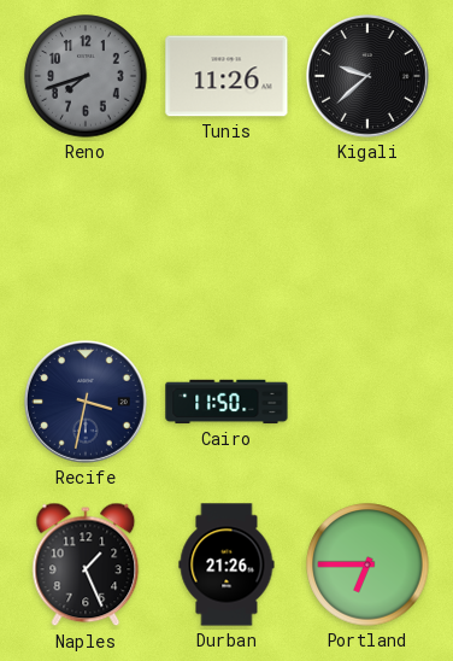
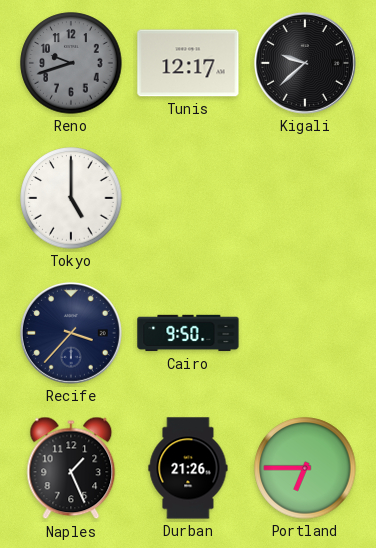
Reno: 7:42 -> 9:42 (71, 63)
Tunis: 11:26 -> 12:17 (188, 63)
Tokyo: none -> 5:00 (71, 198)
Recife: 3:32 -> 3:37 (71, 333)
Cairo: 11:50 -> 9:50 (188, 333)
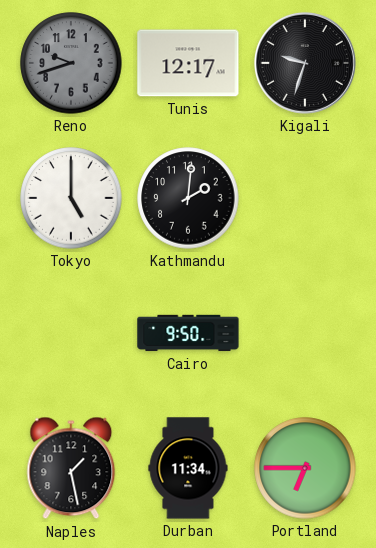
Kigali: 9:38 -> 9:33 (305, 63)
Kathmandu: none -> 2:01 (188, 198)
Recife: 3:37 -> none (71, 333)
Naples: 1:26 -> 1:28 (71, 468)
Durban: 21:26 -> 11:34 (188, 468)
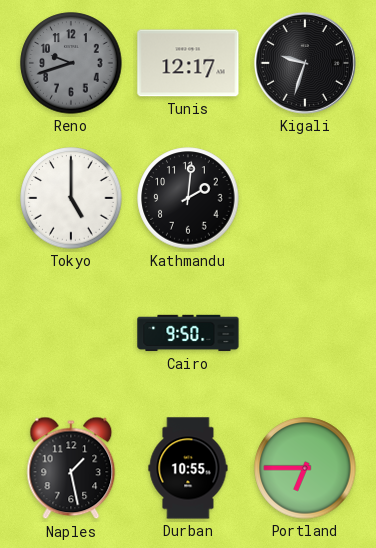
Durban: 11:34 -> 10:55 (188, 468)
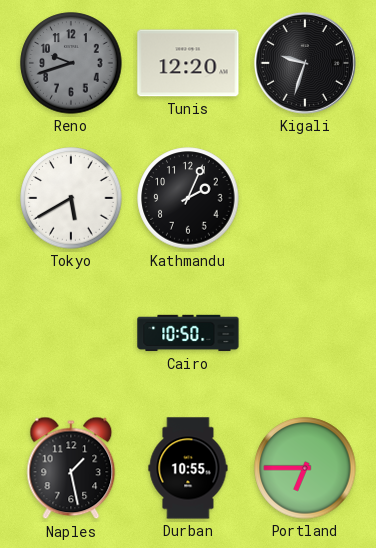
Tunis: 12:17 -> 12:20 (188, 63)
Tokyo: 5:00 -> 5:40 (71, 198)
Kathmandu: 2:01 -> 2:04 (188, 198)
Cairo: 9:50 -> 10:50 (188, 333)
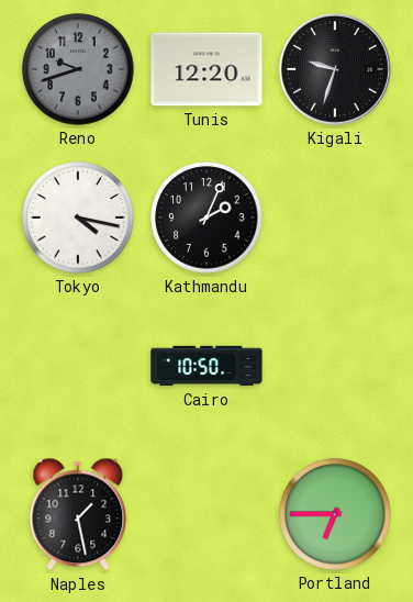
Tokyo: 5:40 -> 4:17 (78, 218)
Durban: 10:55 -> none (188, 468)
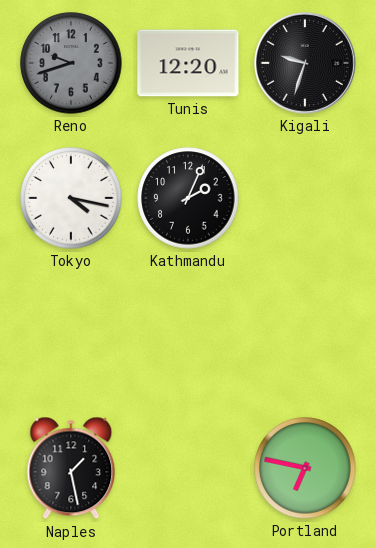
Cairo: 10:50 -> none (206, 366)
Portland: 6:45 -> 6:47 (305, 468)
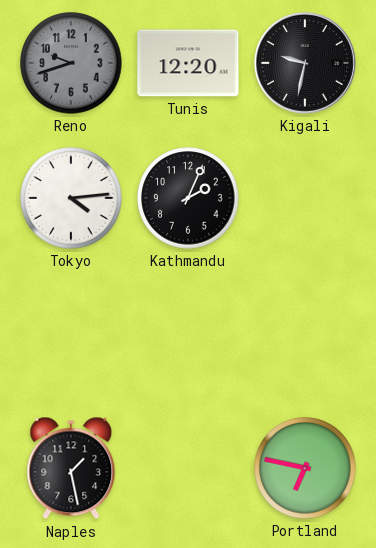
Kigali: 9:33 -> 9:32 (305, 63)
Tokyo: 4:17 -> 4:14 (71, 198)
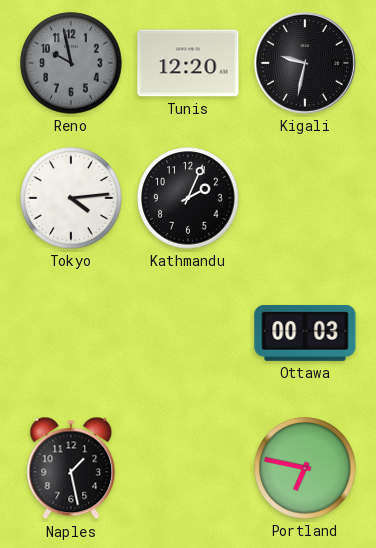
Reno: 9:42 -> 9:58 (71, 63)
Ottawa: none -> 00:03 (305, 333)
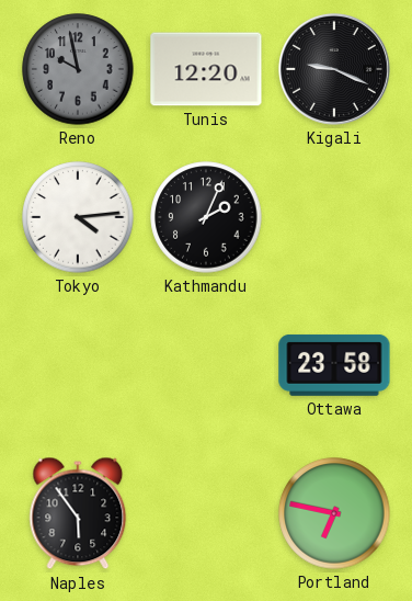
Kigali: 9:32 -> 9:19 (334, 69)
Ottawa: 00:03 -> 23:58 (334, 365)
Naples: 1:28 -> 5:54 (78, 513)
